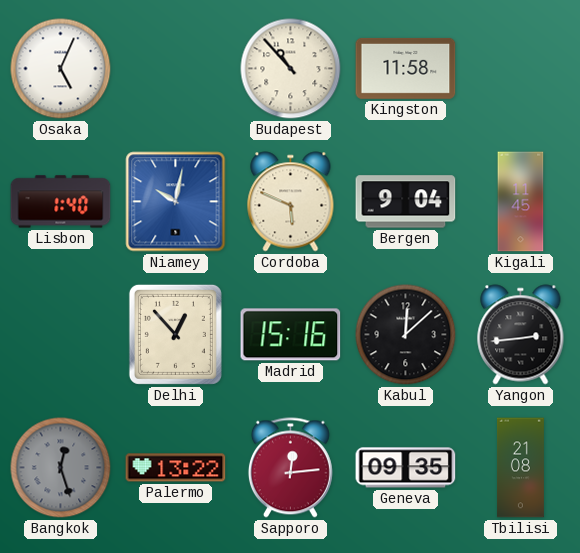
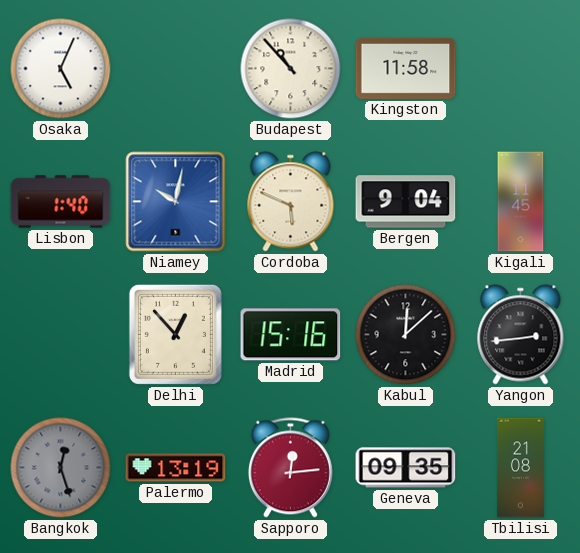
Palermo: 13:22 -> 13:19 (176, 468)
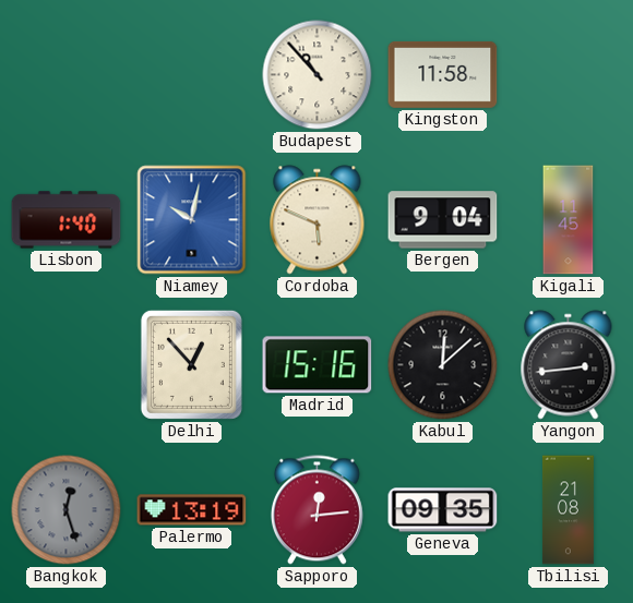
Osaka: 5:04 -> none (61, 69)
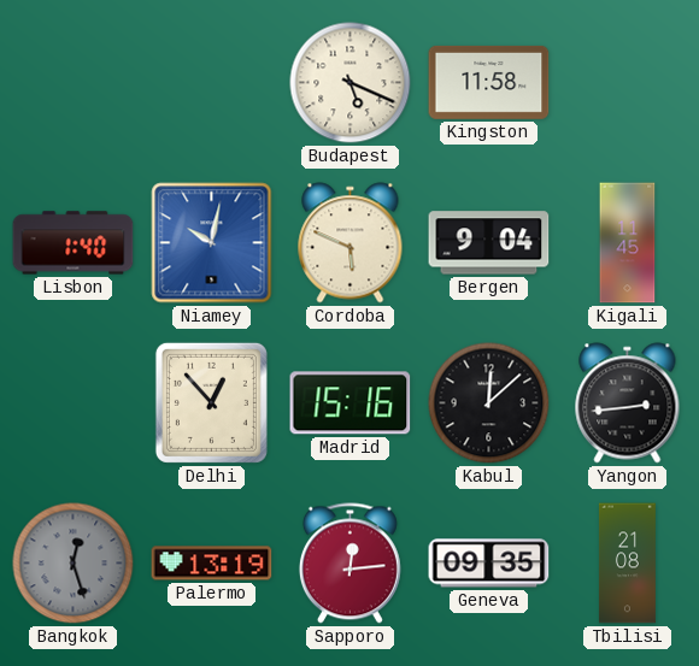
Budapest: 10:53 -> 5:19 (351, 83)
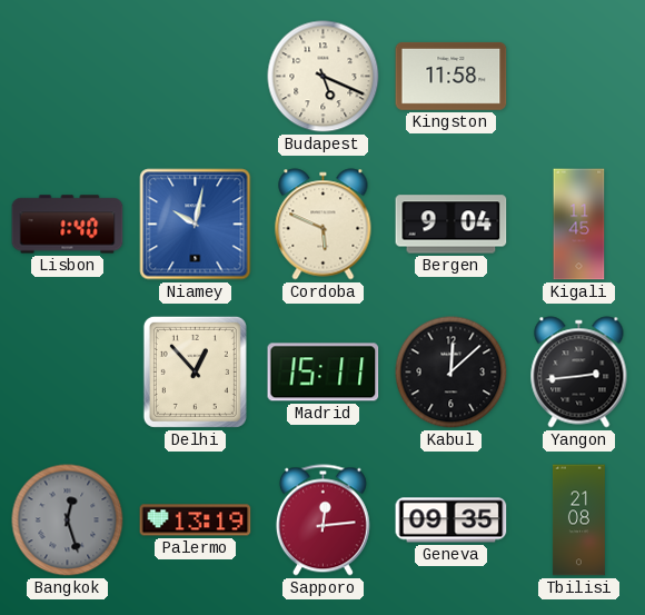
Madrid: 15:16 -> 15:11 (324, 373)
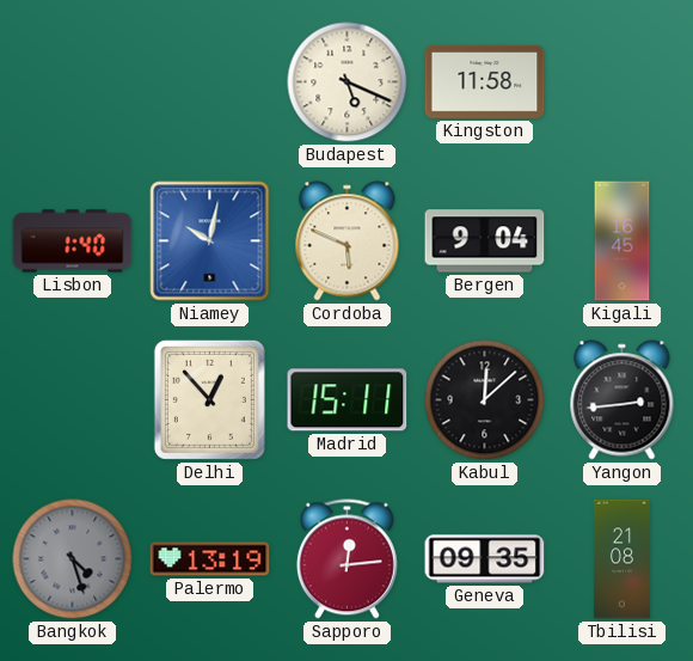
Kigali: 11:45 -> 16:45 (623, 241)
Bangkok: 12:27 -> 4:27 (73, 559)
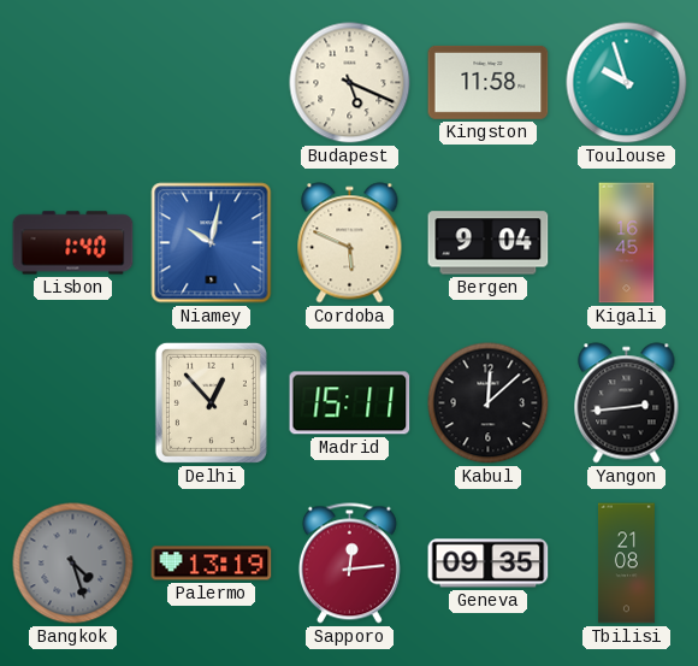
Toulouse: none -> 9:57 (627, 83)
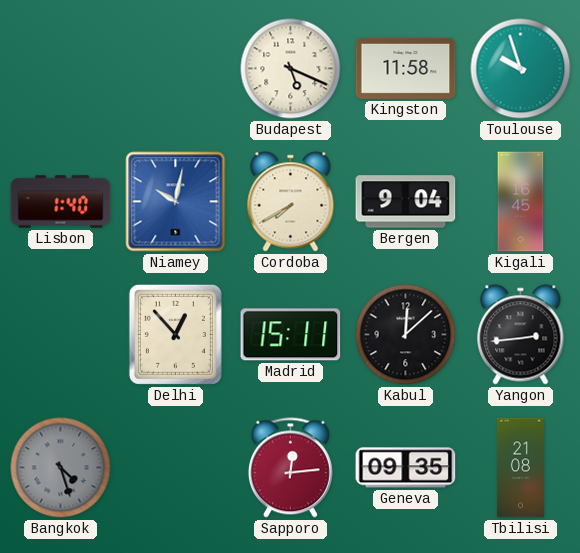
Cordoba: 5:49 -> 7:40 (291, 202)
Palermo: 13:19 -> none (212, 564)
